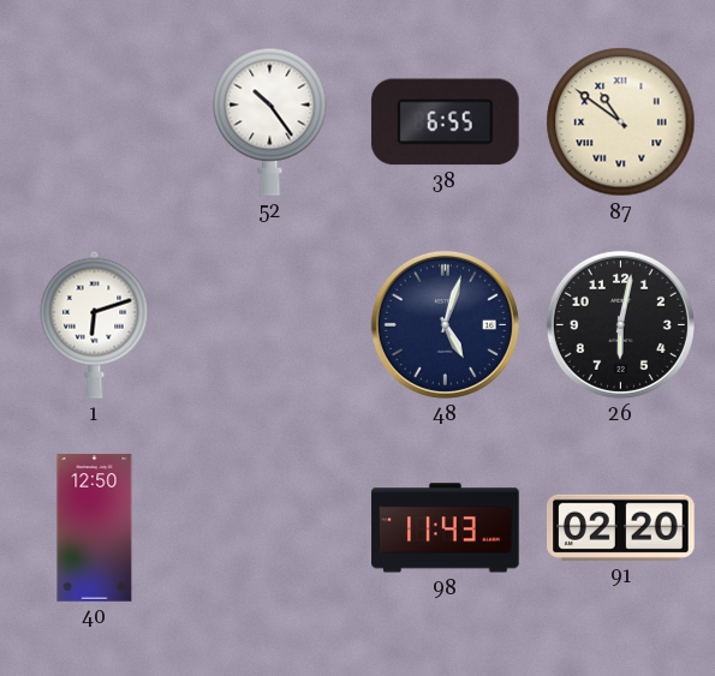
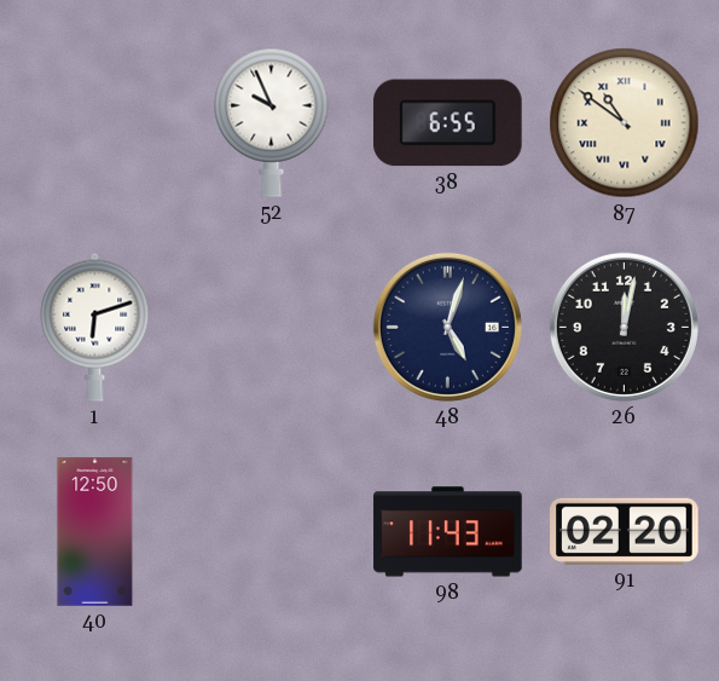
52: 10:24 -> 9:56 (272, 122)
26: 6:02 -> 12:02 (624, 327)
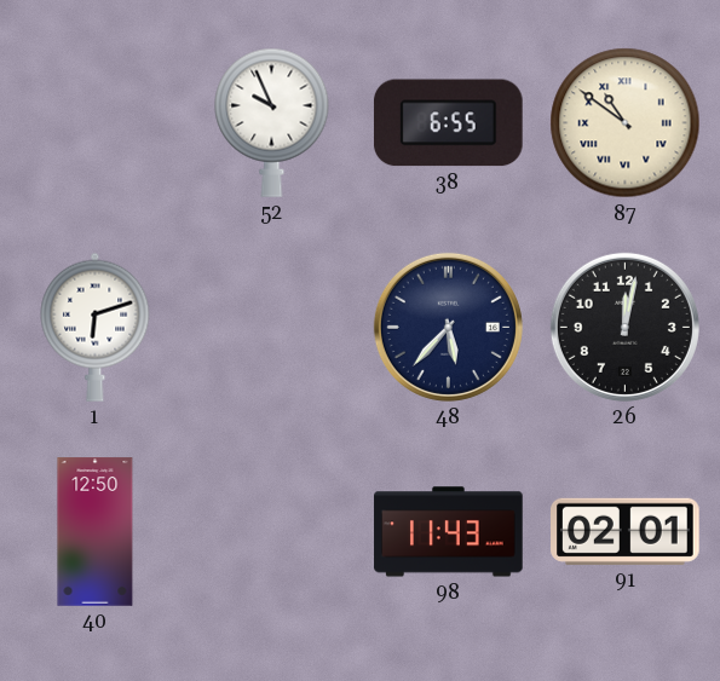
48: 5:03 -> 5:37 (448, 327)
91: 02:20 -> 02:01 (626, 531)
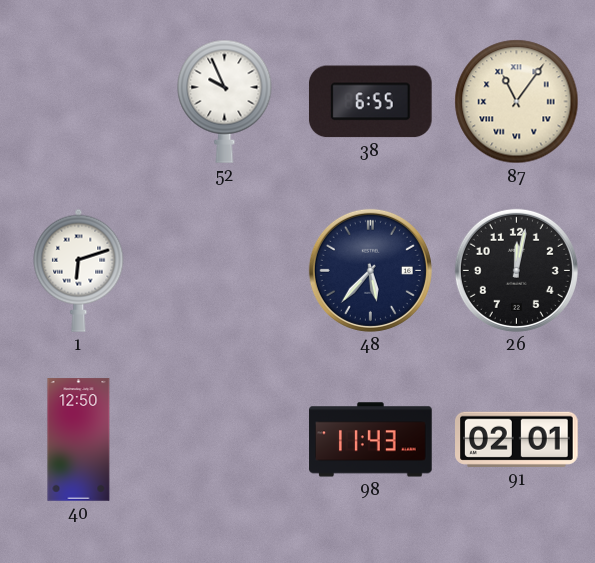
87: 10:51 -> 11:06 (517, 102)
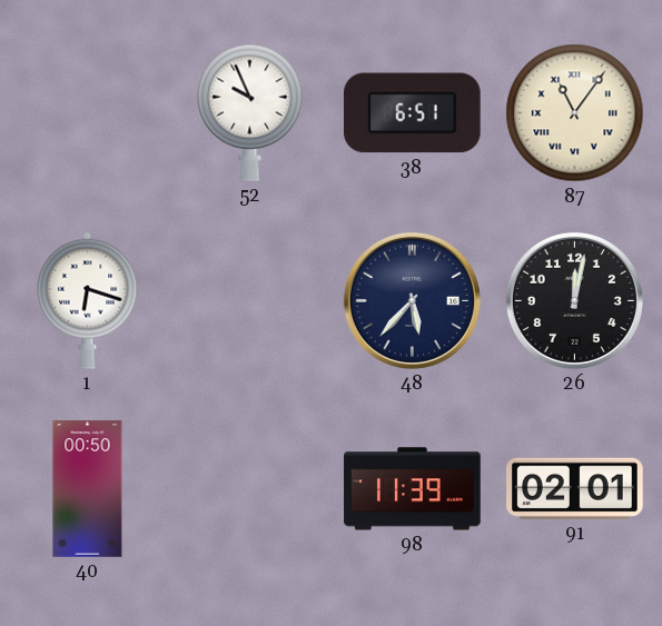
38: 6:55 -> 6:51 (412, 113)
1: 6:12 -> 6:18 (88, 300)
40: 12:50 -> 00:50 (88, 489)
98: 11:43 -> 11:39 (413, 489)
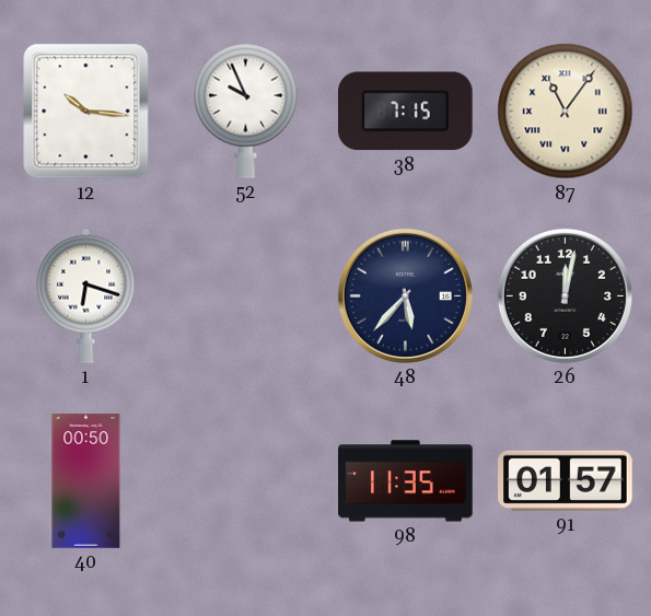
12: none -> 10:16 (86, 112)
38: 6:51 -> 7:15 (405, 112)
98: 11:39 -> 11:35 (406, 481)
91: 02:01 -> 01:57 (566, 480)
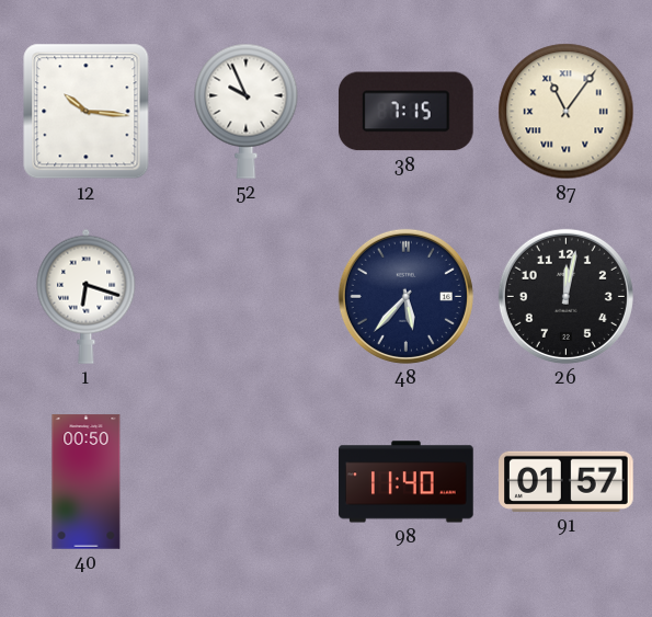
98: 11:35 -> 11:40 (407, 482)
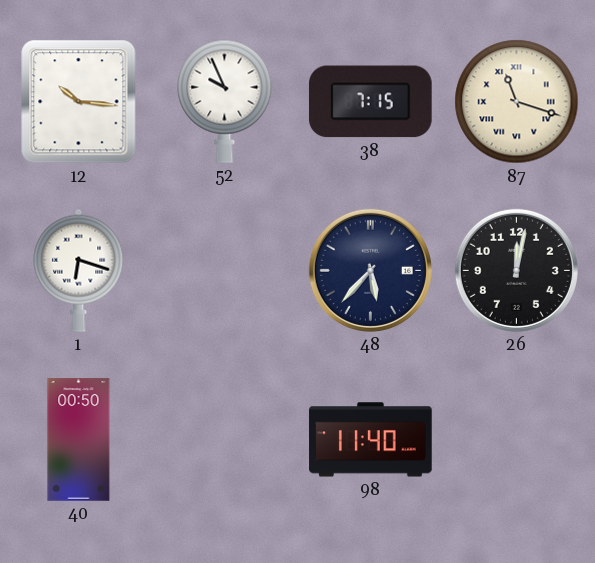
87: 11:06 -> 11:18 (517, 102)
91: 01:57 -> none (567, 481)
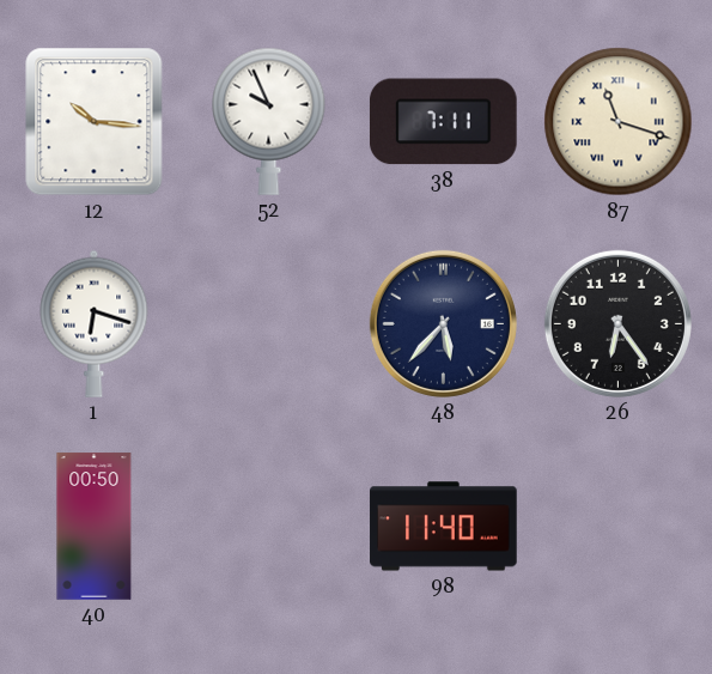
38: 7:15 -> 7:11 (443, 122)
26: 12:02 -> 6:24 (617, 323)
